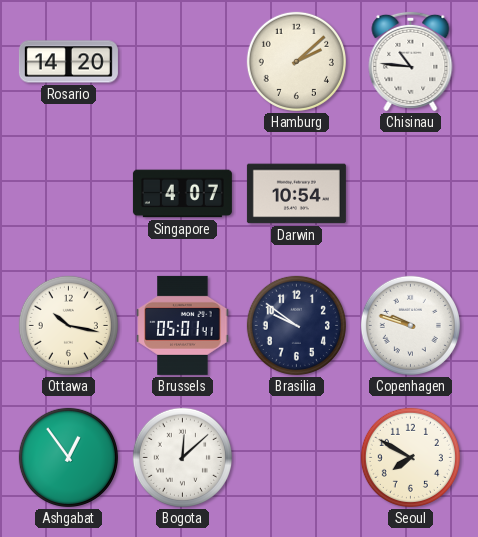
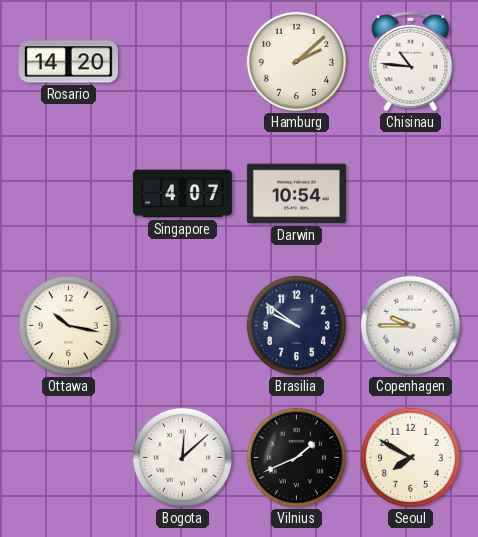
Brussels: 05:01 -> none (183, 325)
Copenhagen: 9:48 -> 9:45 (410, 325)
Ashgabat: 12:54 -> none (68, 457)
Vilnius: none -> 1:41 (296, 457)
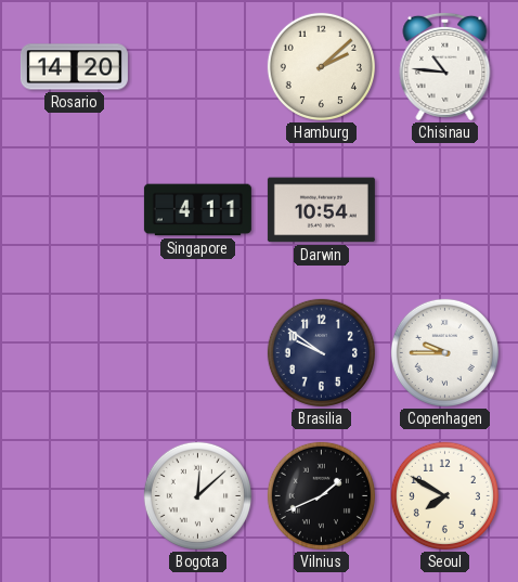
Singapore: 4:07 -> 4:11 (197, 210)
Ottawa: 10:17 -> none (68, 325)
